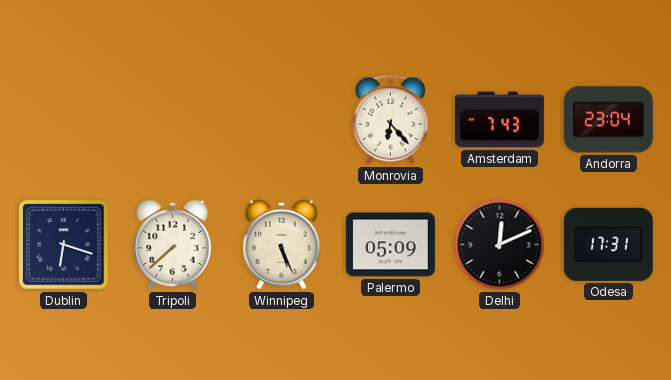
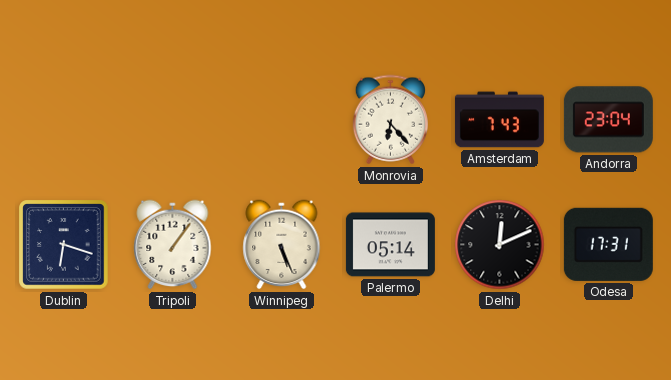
Tripoli: 7:38 -> 1:06 (173, 245)
Palermo: 05:09 -> 05:14 (390, 245)
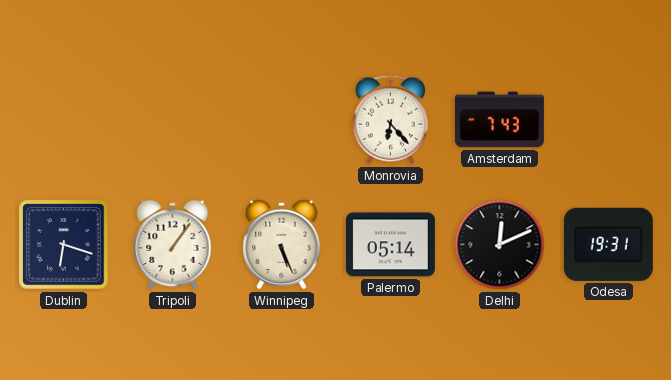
Andorra: 23:04 -> none (608, 120)
Odesa: 17:31 -> 19:31 (608, 244)
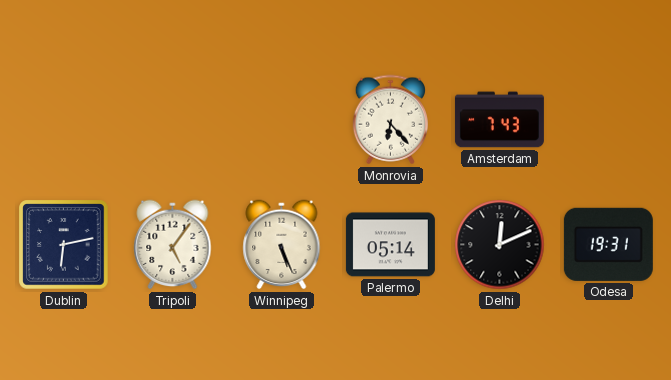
Dublin: 6:18 -> 6:13 (64, 245)
Tripoli: 1:06 -> 5:06 (173, 245)
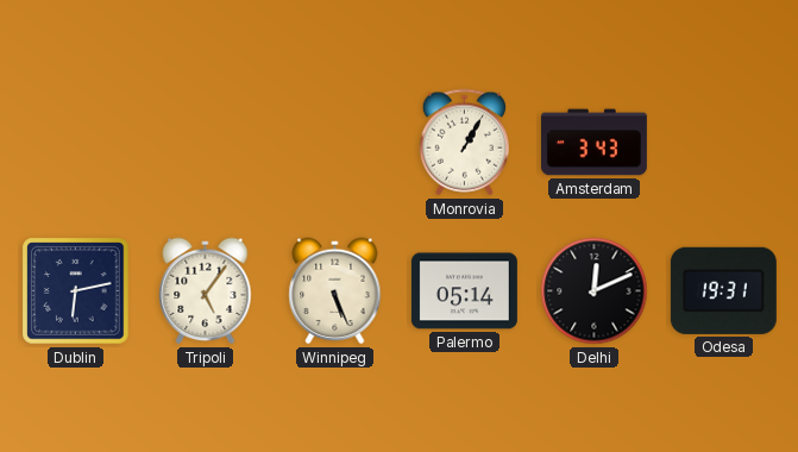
Monrovia: 6:23 -> 1:05 (464, 143)
Amsterdam: 7:43 -> 3:43 (593, 143)
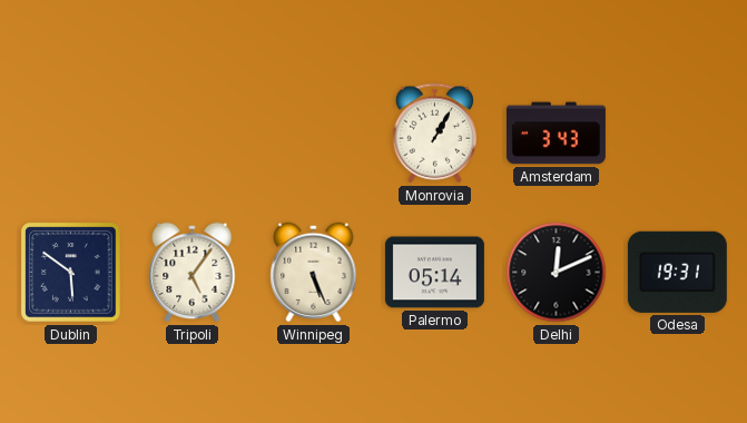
Dublin: 6:13 -> 5:51 (71, 273)
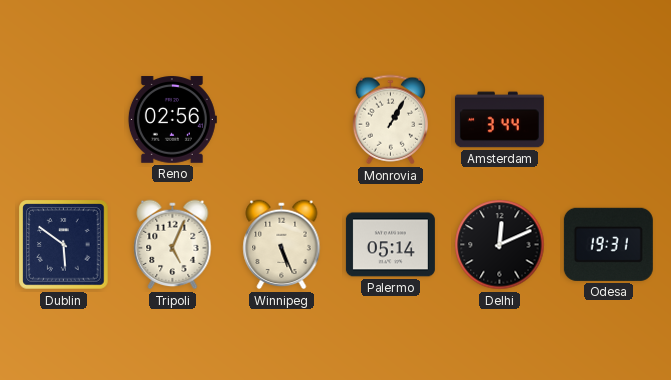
Reno: none -> 02:56 (172, 120)
Amsterdam: 3:43 -> 3:44 (499, 120)
Tripoli: 5:06 -> 5:04 (173, 245)
